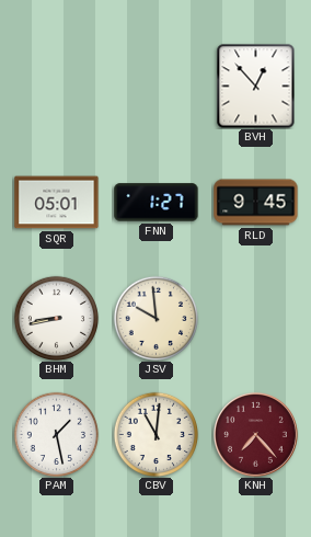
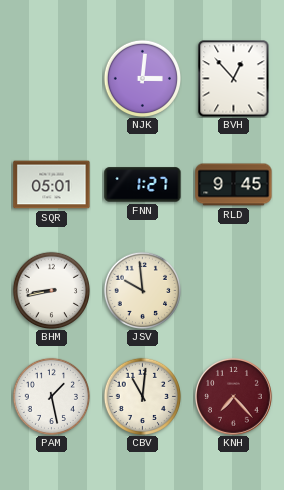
NJK: none -> 3:01 (142, 78)
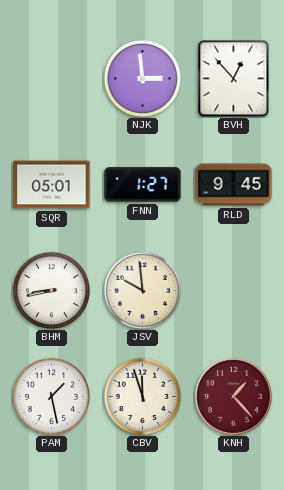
NJK: 3:01 -> 2:59 (142, 78)
CBV: 11:01 -> 11:57 (142, 396)
KNH: 7:23 -> 1:23 (233, 396)
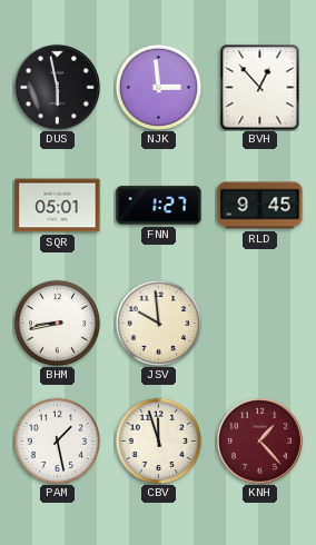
DUS: none -> 5:58 (57, 87)
